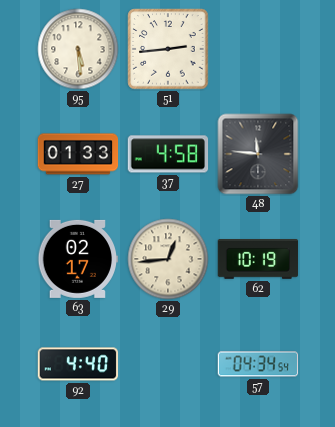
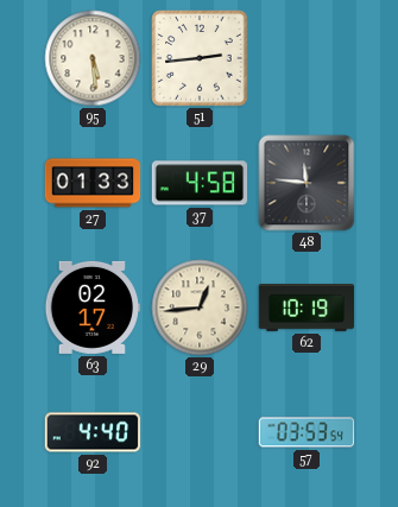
57: 04:34 -> 03:53 (307, 432)
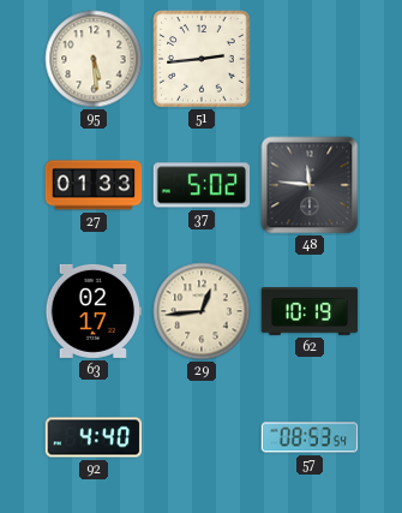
37: 4:58 -> 5:02 (202, 185)
57: 03:53 -> 08:53 (310, 437)
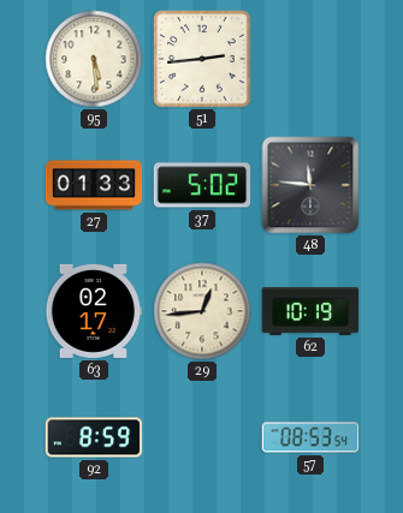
92: 4:40 -> 8:59 (94, 437)
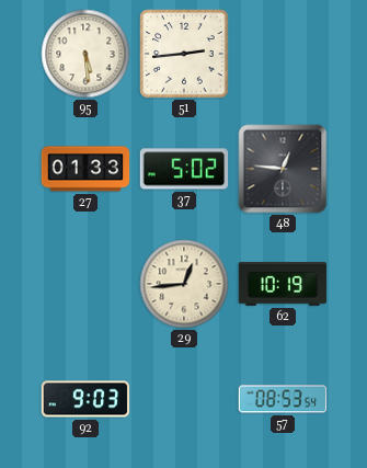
48: 11:46 -> 12:46 (283, 169)
63: 02:17 -> none (94, 311)
92: 8:59 -> 9:03 (85, 399)
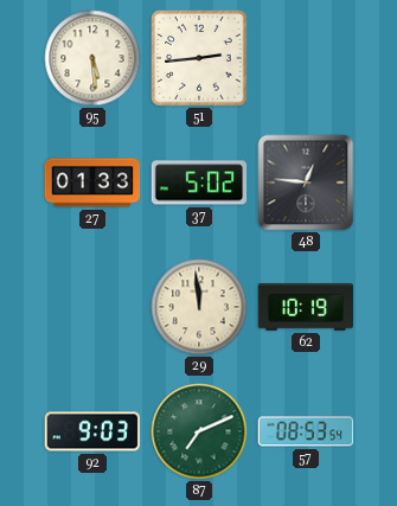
29: 12:44 -> 11:59 (199, 307)
87: none -> 7:11 (199, 431)
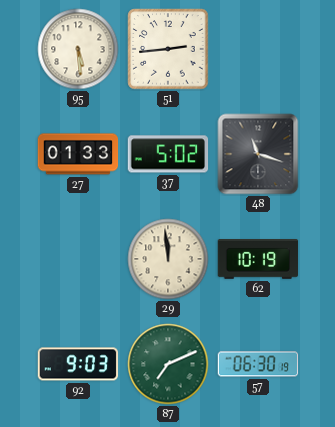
48: 12:46 -> 11:18 (258, 154)
57: 08:53 -> 06:30 (258, 364)
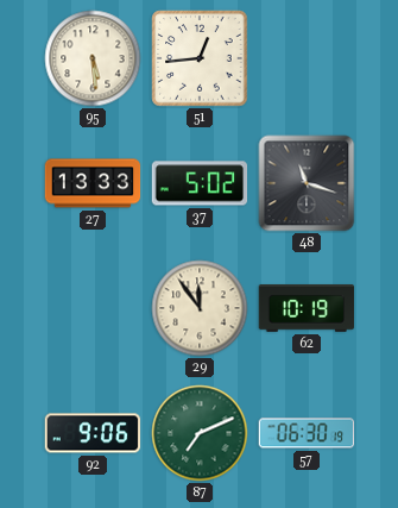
51: 2:44 -> 12:44 (200, 58)
27: 01:33 -> 13:33 (93, 183)
29: 11:59 -> 11:54 (200, 308)
92: 9:03 -> 9:06 (93, 433)
